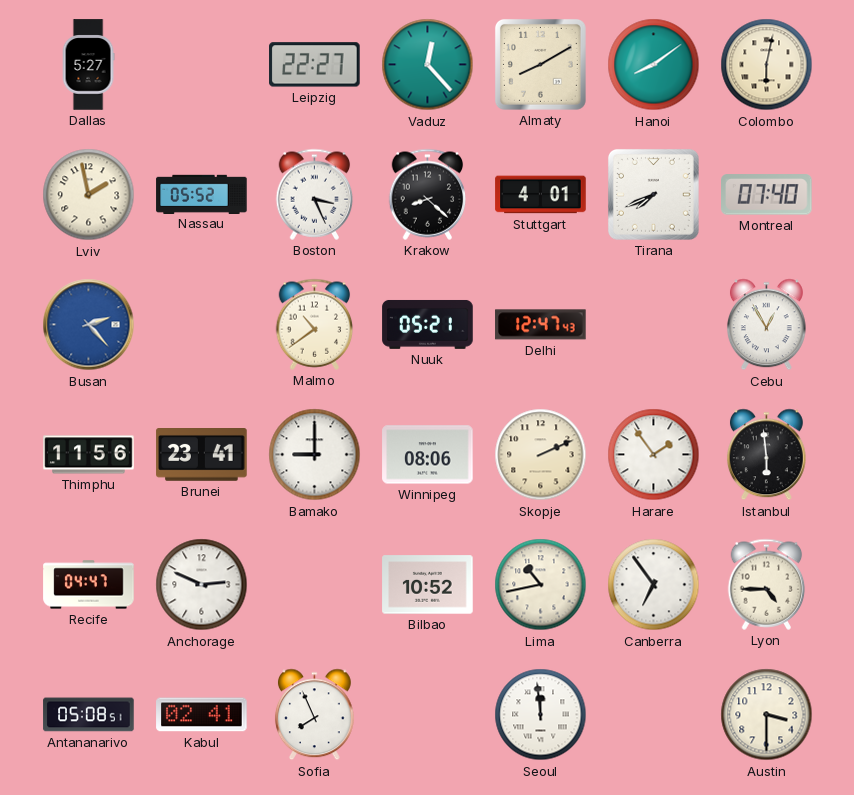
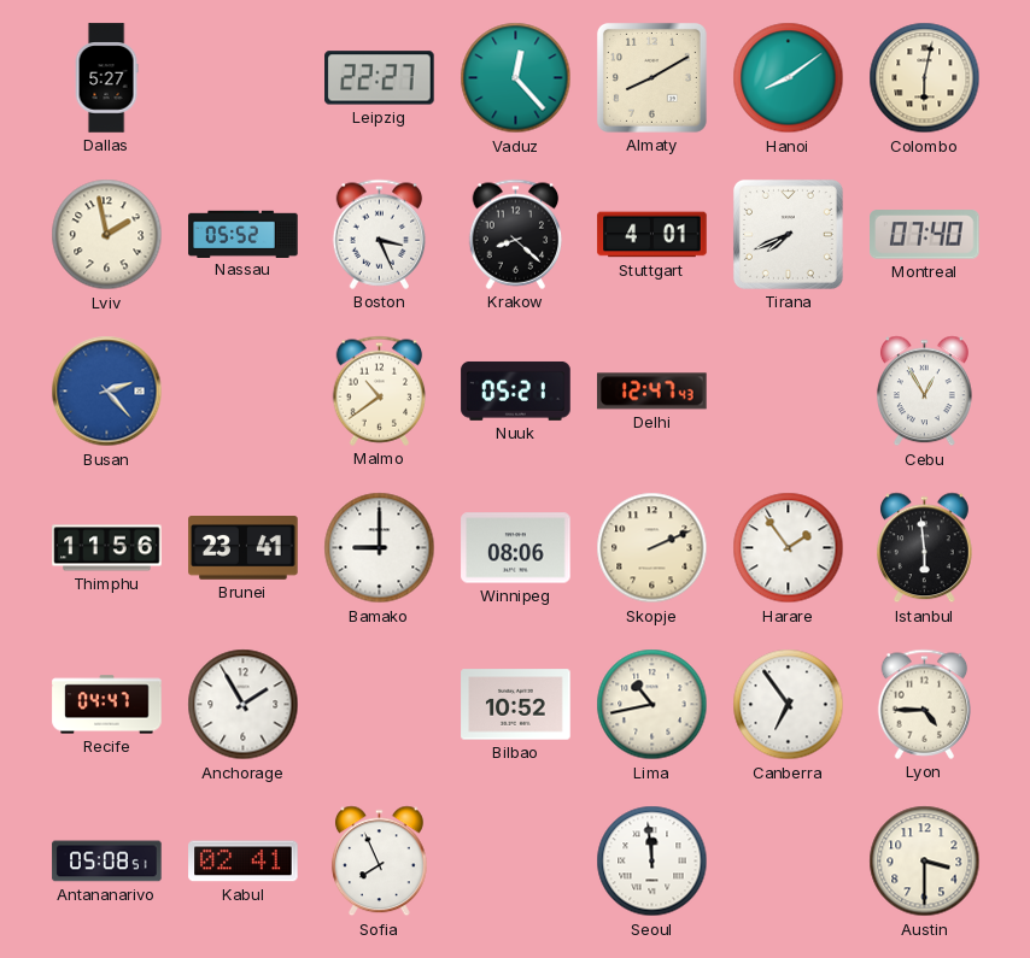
Anchorage: 2:49 -> 1:55 (244, 705)
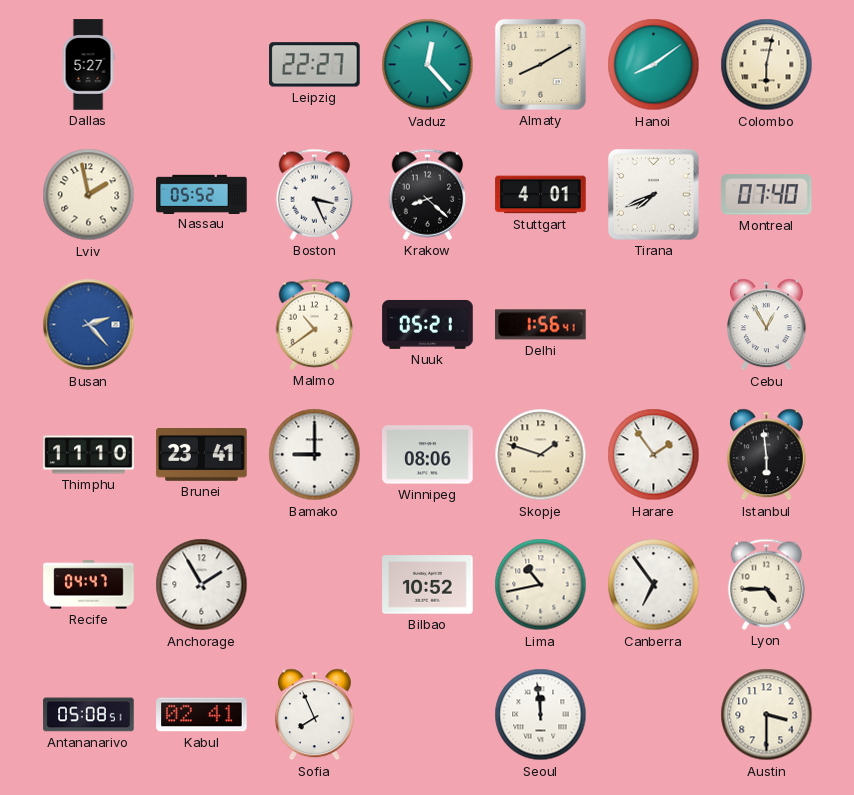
Delhi: 12:47 -> 1:56 (541, 325)
Thimphu: 11:56 -> 11:10 (89, 455)
Skopje: 2:11 -> 1:48 (541, 455)
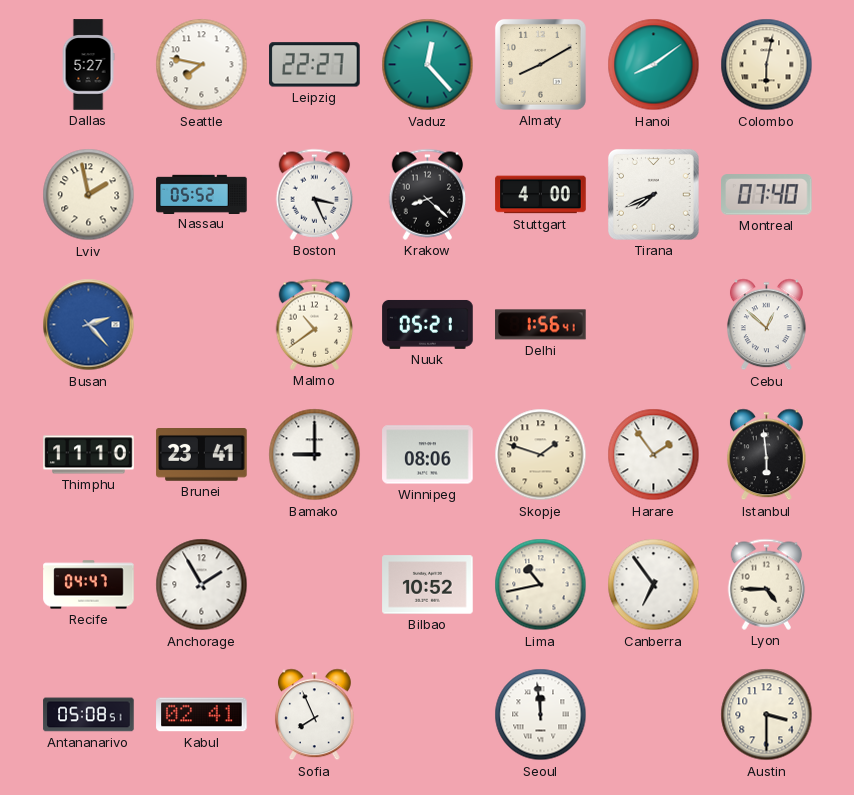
Seattle: none -> 7:47 (202, 65)
Stuttgart: 4:01 -> 4:00 (541, 195)
Cebu: 12:55 -> 12:52 (766, 325)
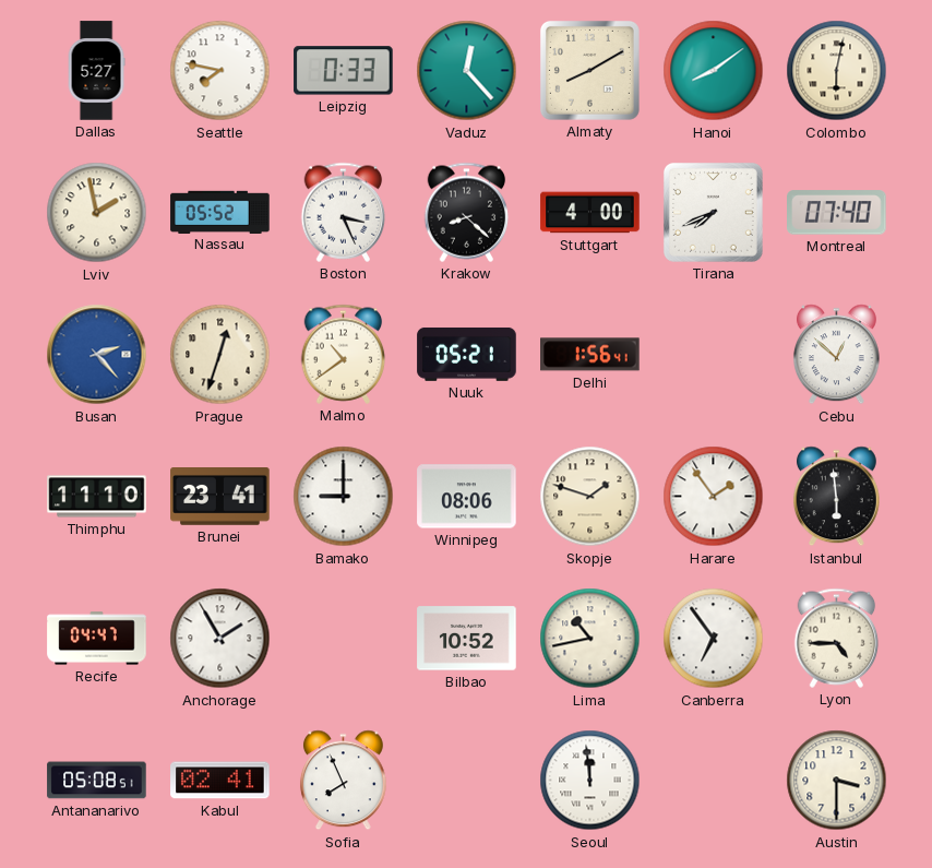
Leipzig: 22:27 -> 0:33 (344, 71)
Prague: none -> 12:33 (220, 355)
